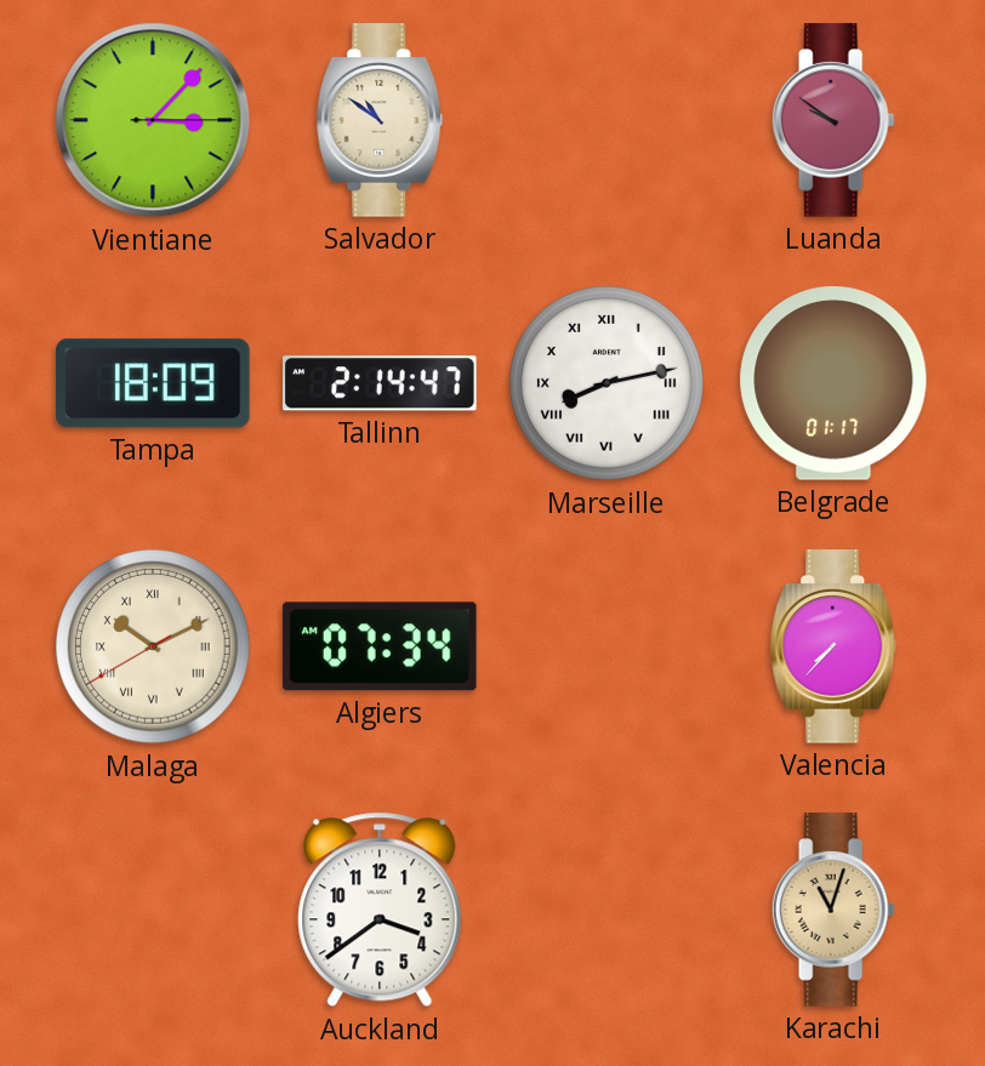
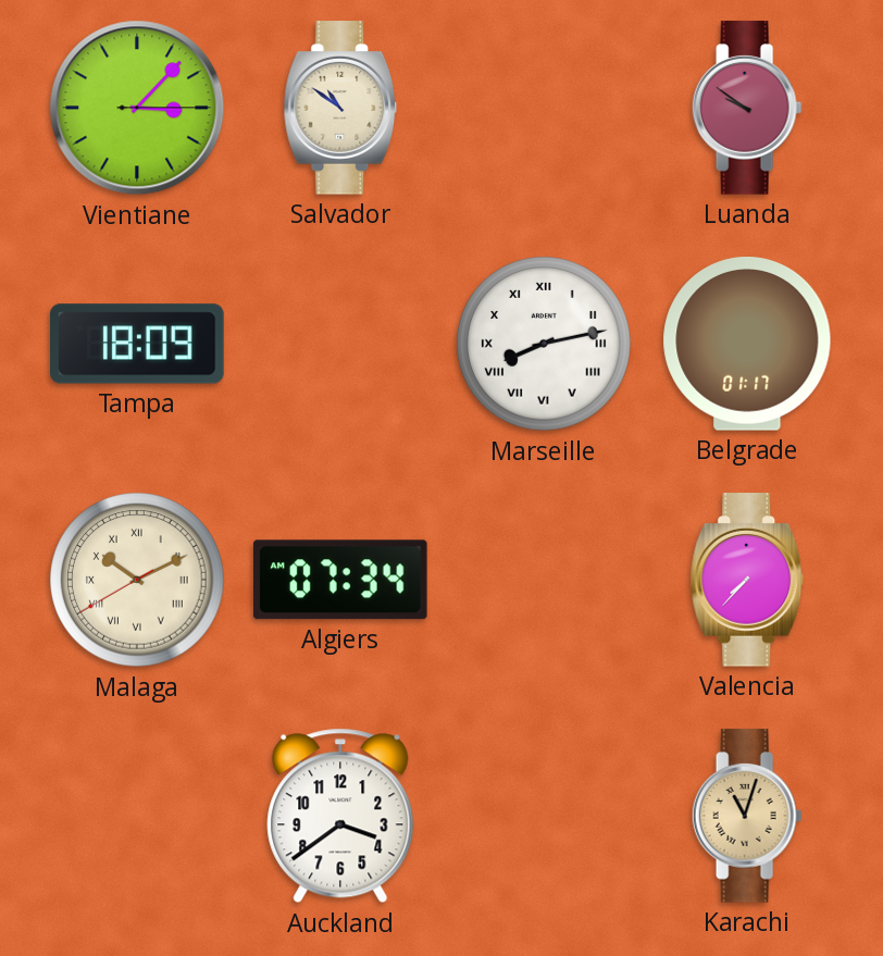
Tallinn: 2:14 -> none (380, 383)
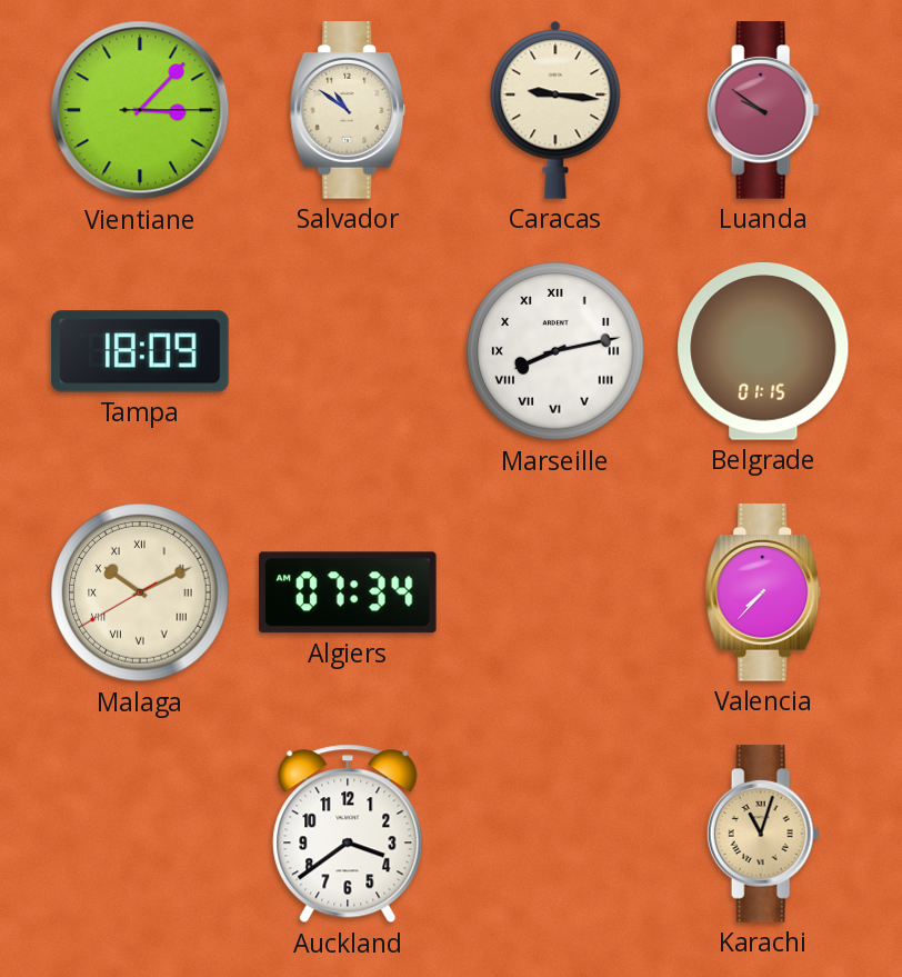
Caracas: none -> 9:16 (555, 110)
Belgrade: 01:17 -> 01:15 (763, 352)
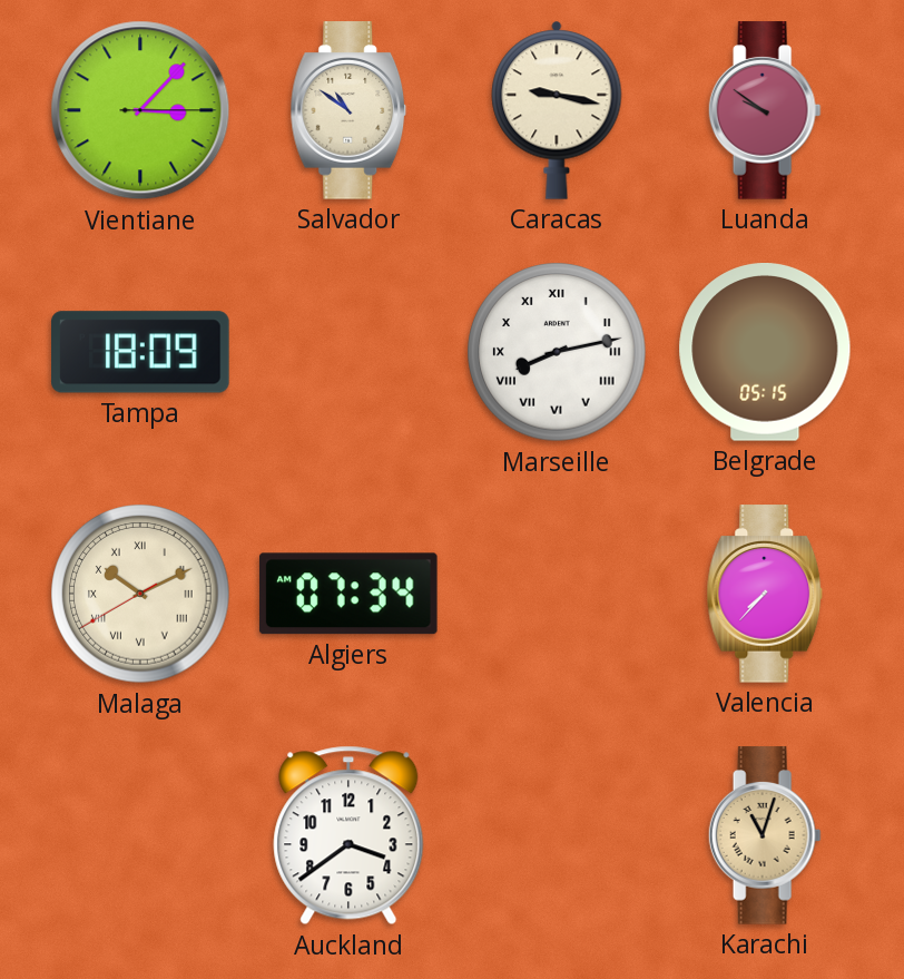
Caracas: 9:16 -> 9:17 (557, 110)
Belgrade: 01:15 -> 05:15 (765, 353)
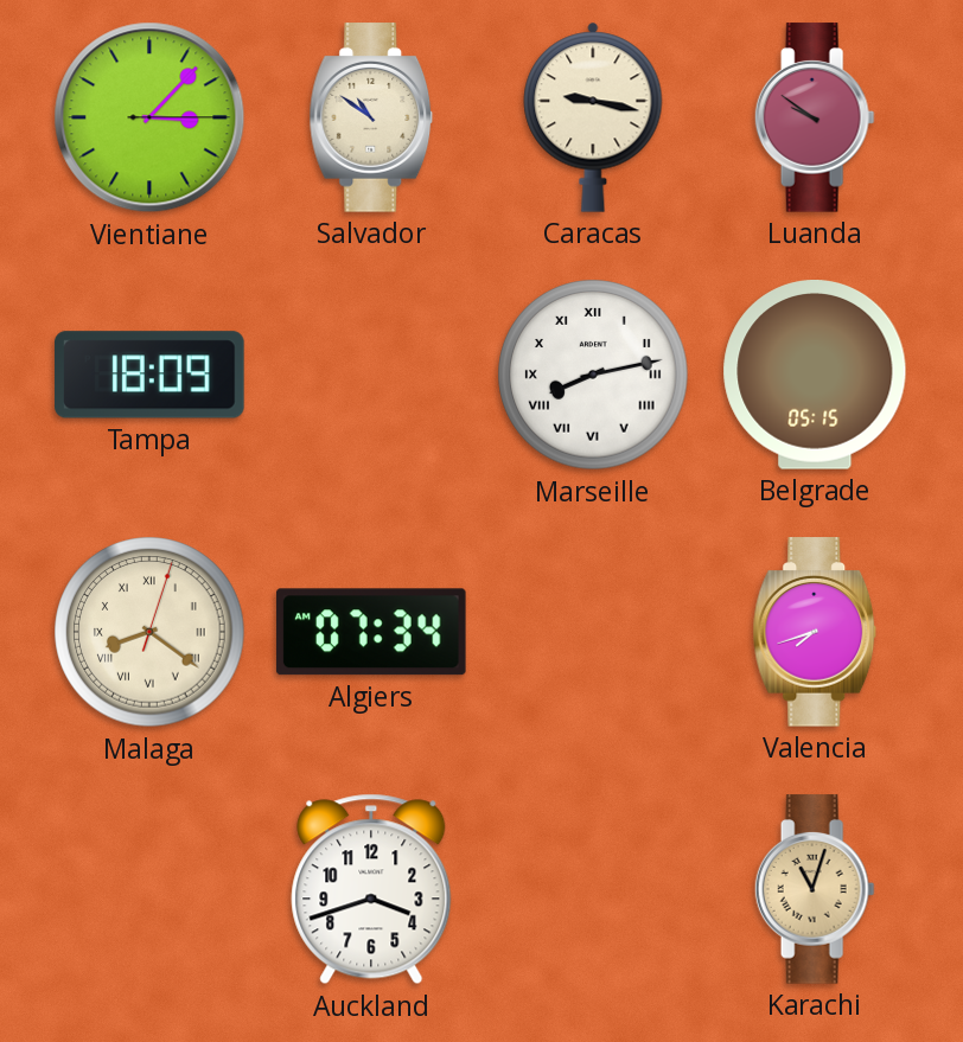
Malaga: 10:10 -> 8:21 (149, 632)
Valencia: 7:37 -> 7:42 (815, 632)
Auckland: 3:39 -> 3:42 (371, 889)
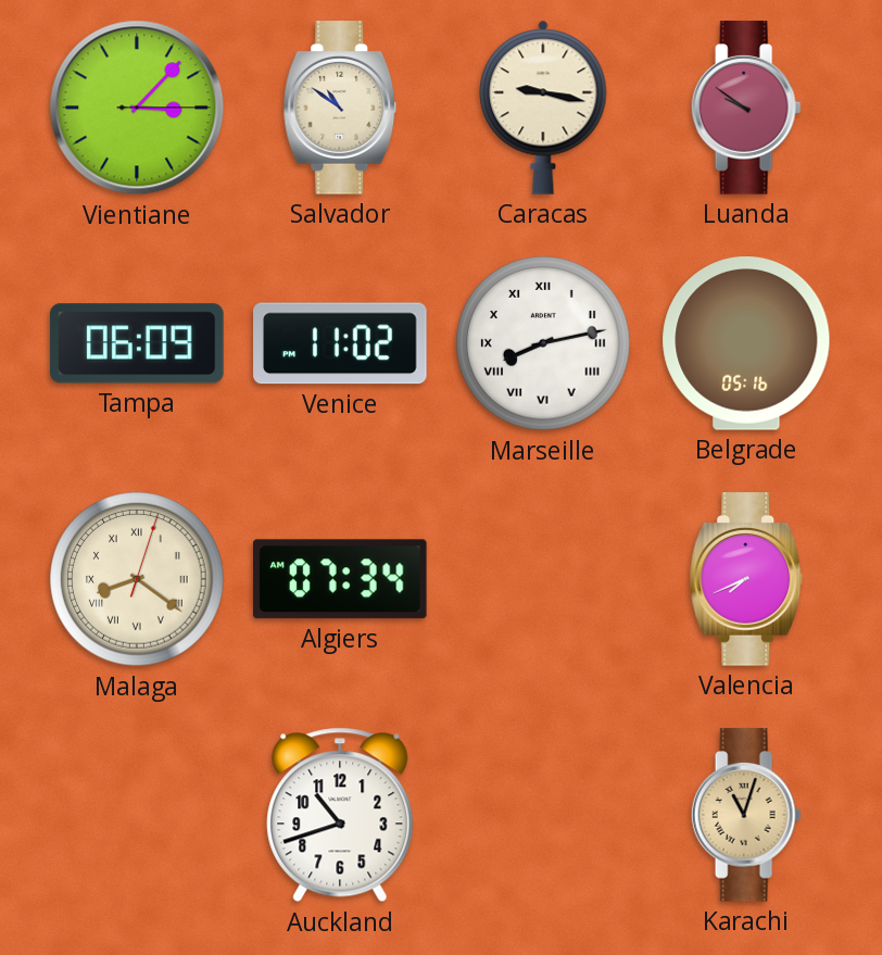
Tampa: 18:09 -> 06:09 (137, 343)
Venice: none -> 11:02 (340, 343)
Belgrade: 05:15 -> 05:16 (746, 344)
Valencia: 7:42 -> 7:41 (746, 579)
Auckland: 3:42 -> 10:42 (340, 815)
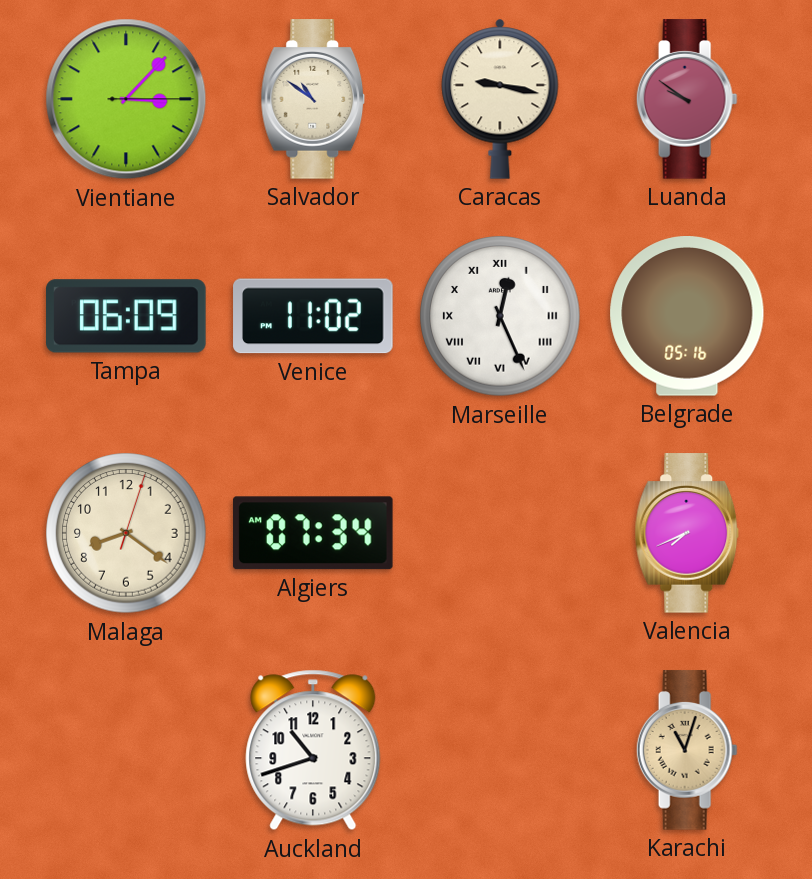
Marseille: 8:13 -> 12:26 (500, 316)
Malaga numerals: Roman -> Arabic (126, 533)
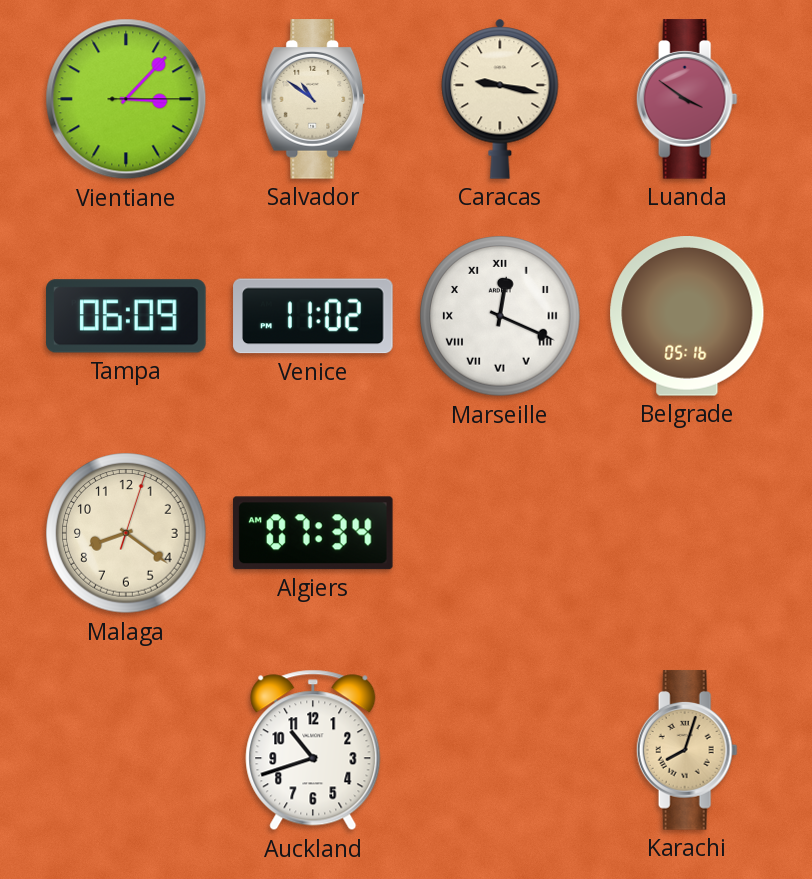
Luanda: 9:51 -> 3:51 (687, 99)
Marseille: 12:26 -> 12:19 (500, 316)
Valencia: 7:41 -> none (687, 533)
Karachi: 11:03 -> 8:03 (687, 750)
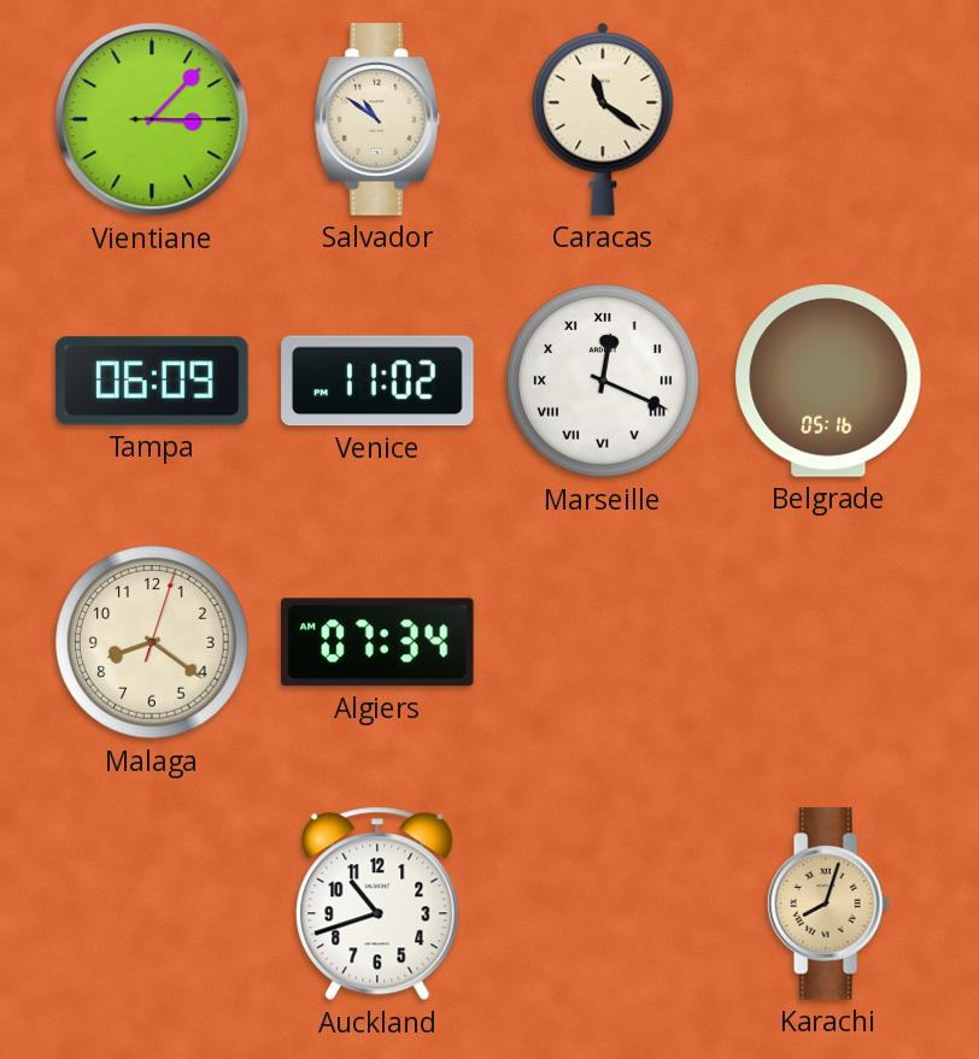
Caracas: 9:17 -> 11:21 (603, 119)
Luanda: 3:51 -> none (687, 99)
